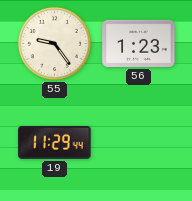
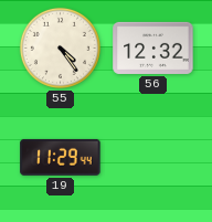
55: 9:24 -> 4:24 (60, 47)
56: 1:23 -> 12:32 (153, 47)
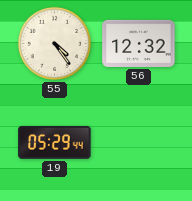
19: 11:29 -> 05:29 (55, 142)
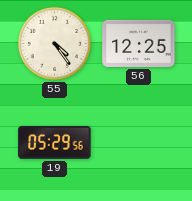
56: 12:32 -> 12:25 (139, 43)
19: 05:29:44 -> 05:29:56 (55, 142)
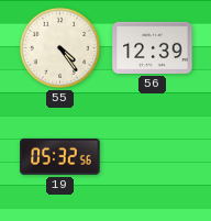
56: 12:25 -> 12:39 (153, 47)
19: 05:29 -> 05:32 (60, 156)
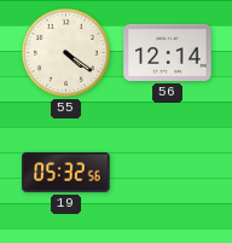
55: 4:24 -> 4:21 (65, 52)
56: 12:39 -> 12:14 (168, 52)
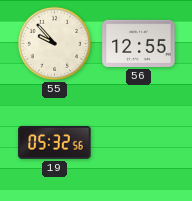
55: 4:21 -> 9:53 (54, 43)
56: 12:14 -> 12:55 (139, 43)
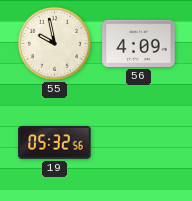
55: 9:53 -> 9:58 (54, 43)
56: 12:55 -> 4:09 (139, 43)
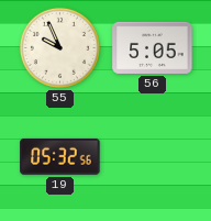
55: 9:58 -> 9:56 (59, 47)
56: 4:09 -> 5:05 (153, 47)
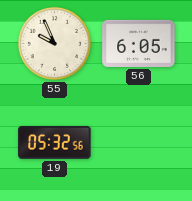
56: 5:05 -> 6:05 (139, 43)
